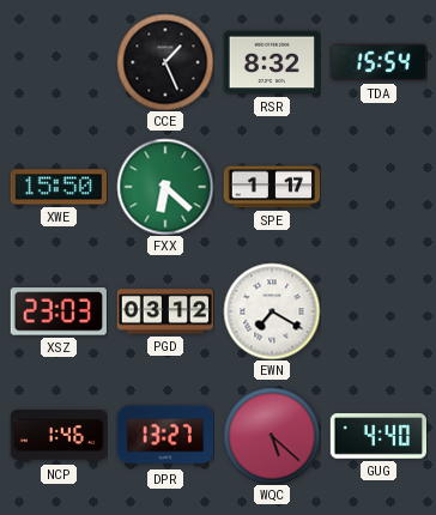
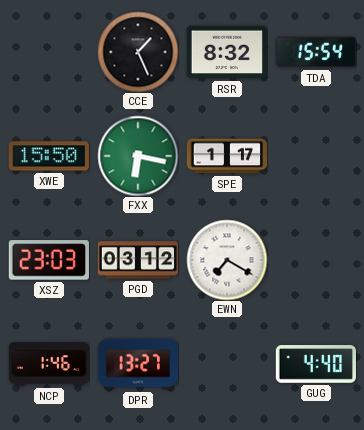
FXX: 6:22 -> 6:17 (138, 156)
WQC: 5:22 -> none (272, 436)
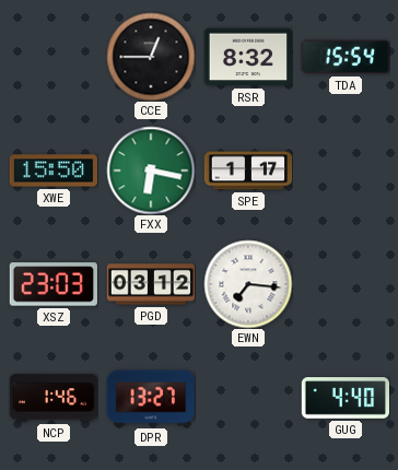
CCE: 1:26 -> 12:45 (151, 57)
EWN: 7:20 -> 7:16 (248, 284)
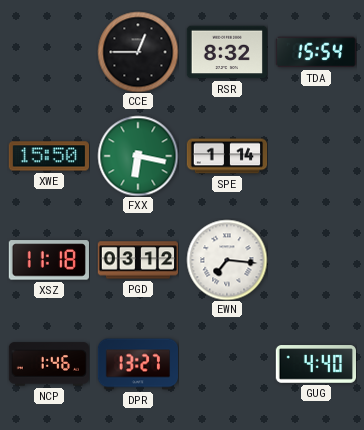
SPE: 1:17 -> 1:14 (227, 156)
XSZ: 23:03 -> 11:18 (49, 260)
